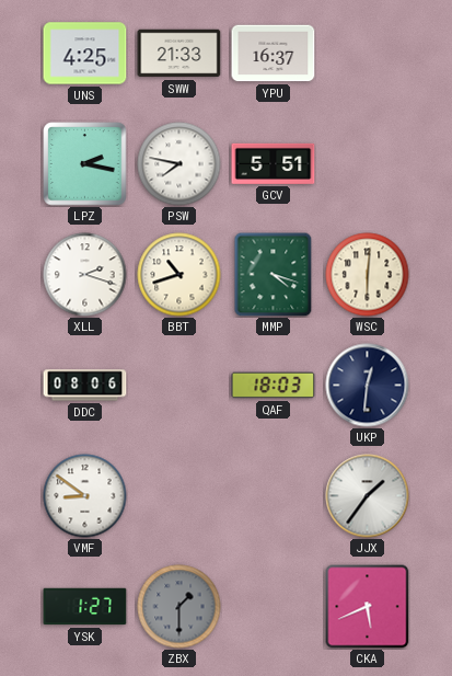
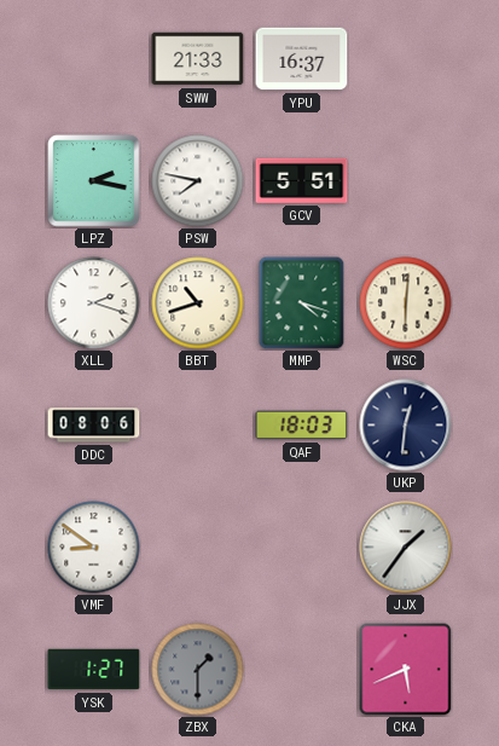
UNS: 4:25 -> none (85, 54)
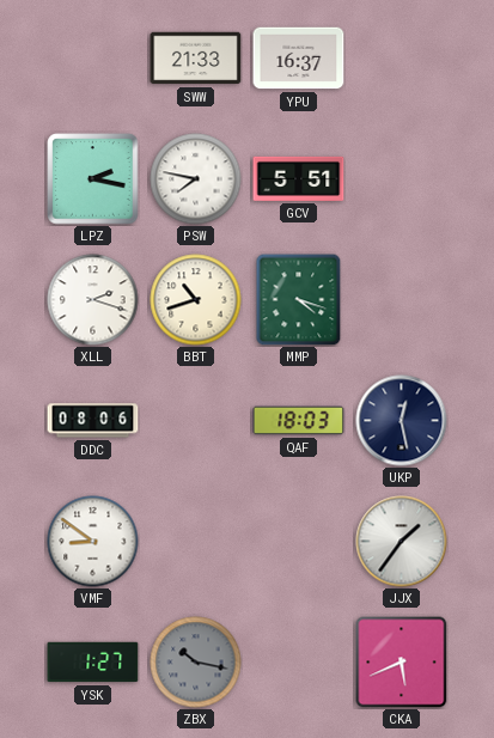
WSC: 6:01 -> none (406, 303)
UKP: 12:31 -> 12:28 (402, 421)
ZBX: 1:30 -> 10:17 (196, 663)
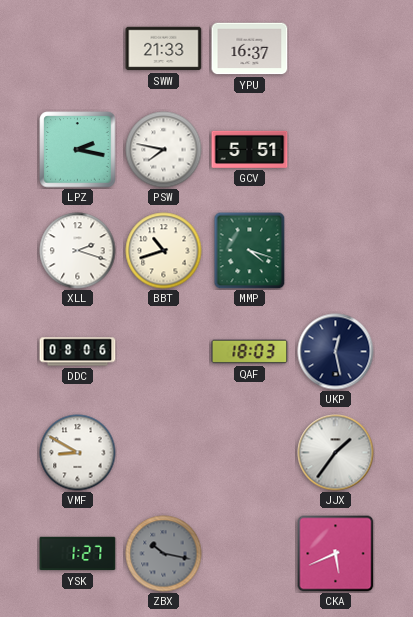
VMF: 8:51 -> 8:50 (78, 453)
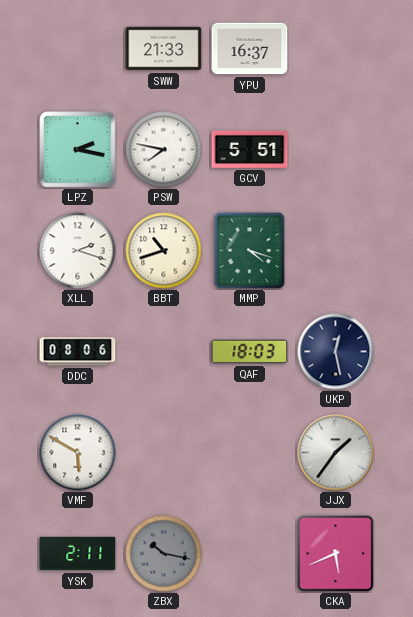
VMF: 8:50 -> 5:50 (78, 453)
YSK: 1:27 -> 2:11 (78, 554)
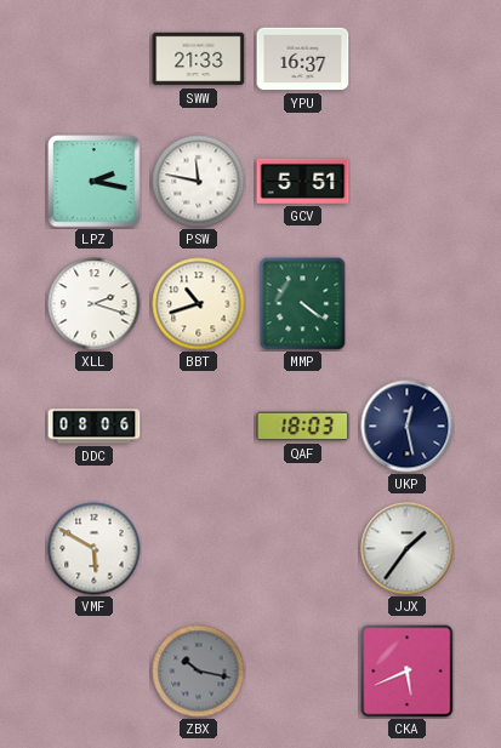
PSW: 7:47 -> 11:47 (199, 182)
MMP: 4:18 -> 4:21 (303, 303)
YSK: 2:11 -> none (78, 554)
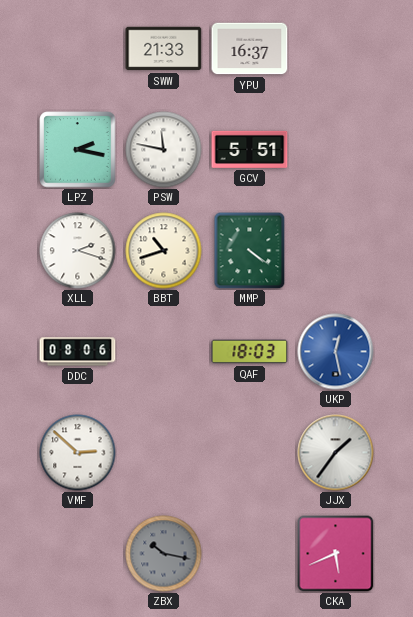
UKP dial: navy -> blue (336, 352)
VMF: 5:50 -> 2:52 (78, 453)
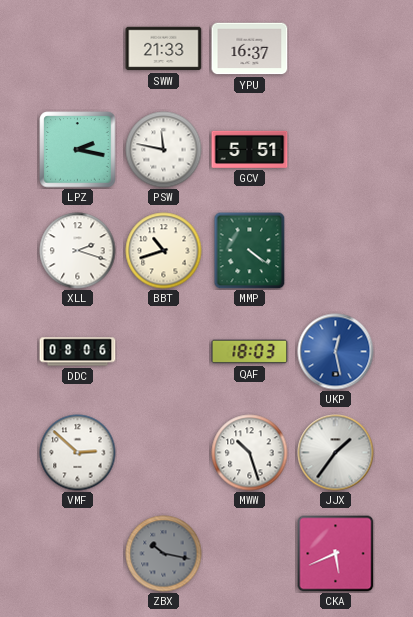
MWW: none -> 10:27 (250, 453)
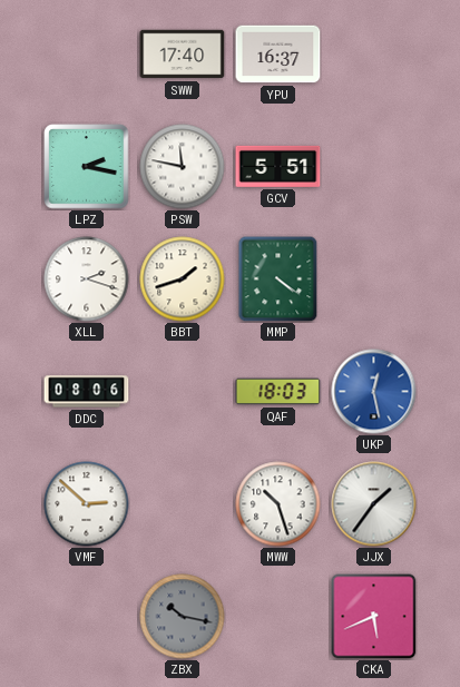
SWW: 21:33 -> 17:40 (183, 55)
BBT: 10:42 -> 1:42 (183, 279)
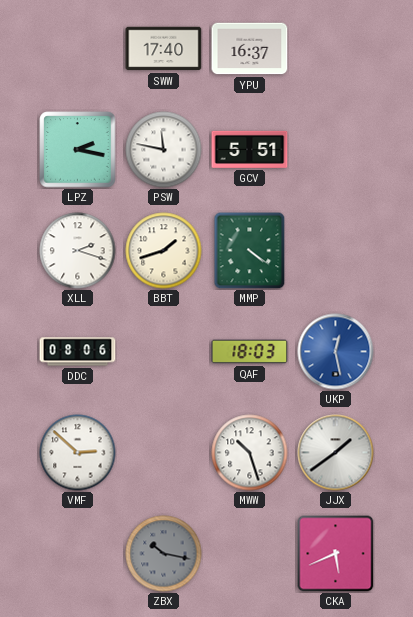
JJX: 1:36 -> 1:39 (336, 453)
